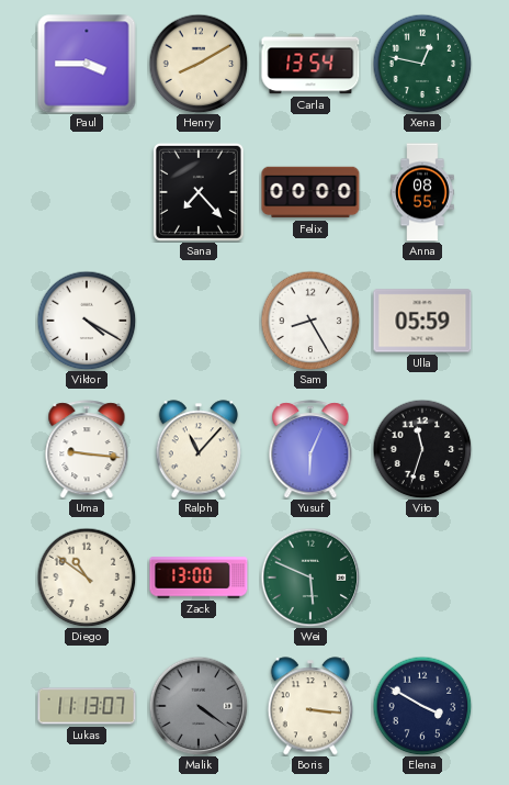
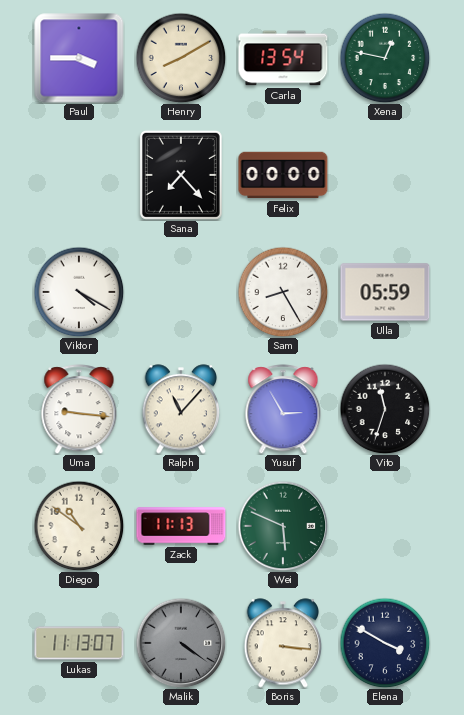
Anna: 08:55 -> none (422, 192)
Yusuf: 6:04 -> 2:55 (283, 409)
Zack: 13:00 -> 11:13 (181, 526)
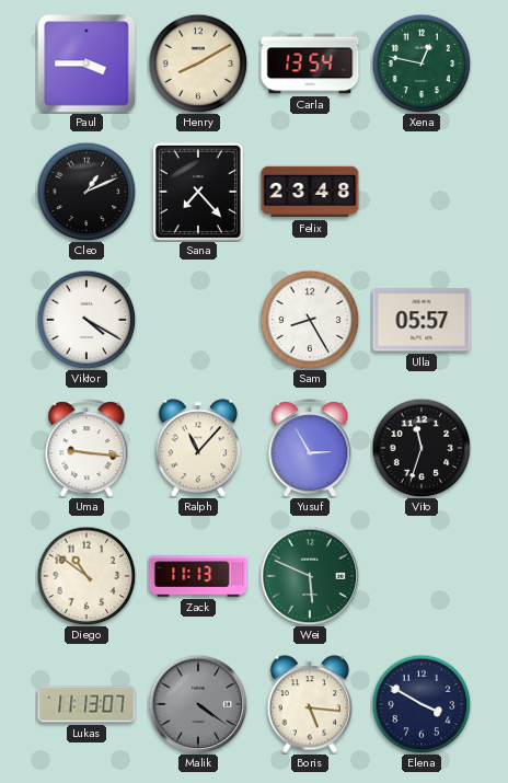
Cleo: none -> 1:11 (86, 192)
Felix: 00:00 -> 23:48 (310, 192)
Ulla: 05:59 -> 05:57 (422, 320)
Boris: 3:16 -> 5:16 (310, 704)
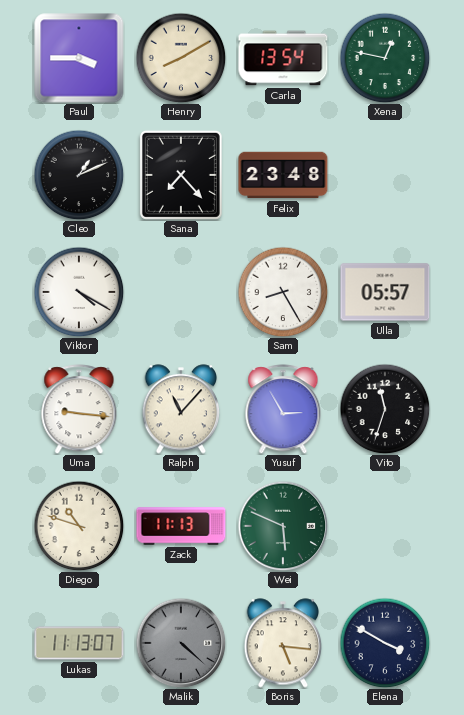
Diego: 10:51 -> 10:48 (79, 526)
Malik: 4:21 -> 4:22 (181, 643)
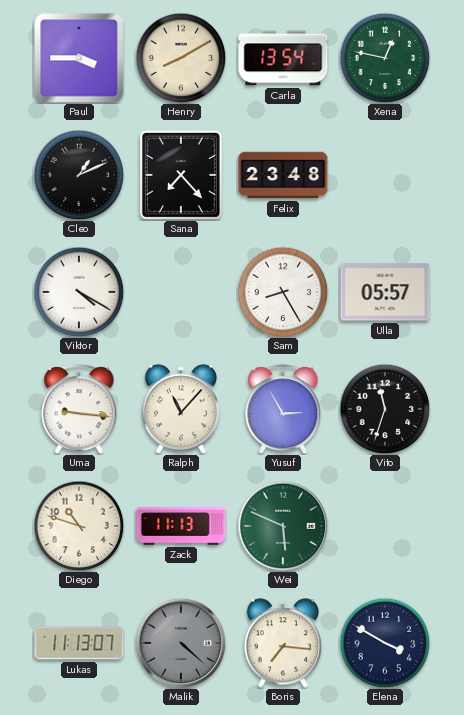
Boris: 5:16 -> 7:16 (283, 643)
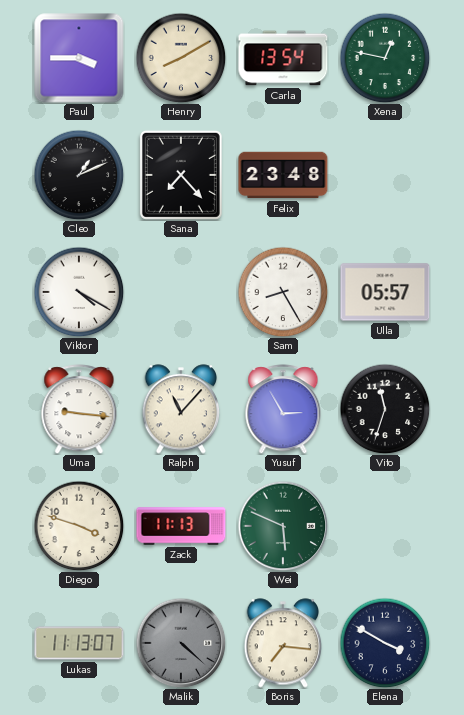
Diego: 10:48 -> 3:48 (79, 526)
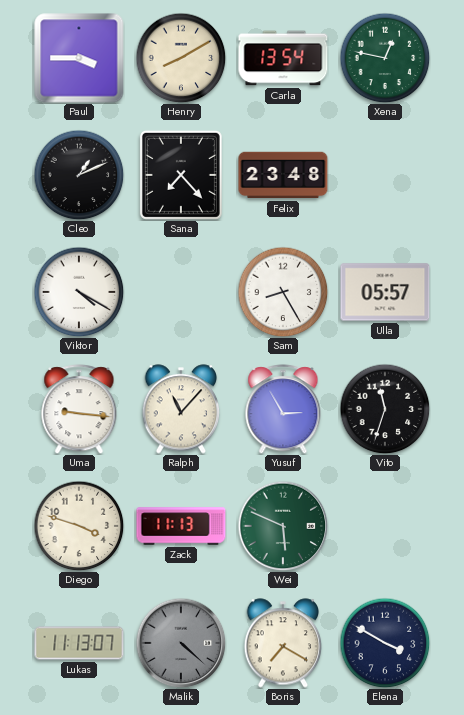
Boris: 7:16 -> 7:20 (283, 643)
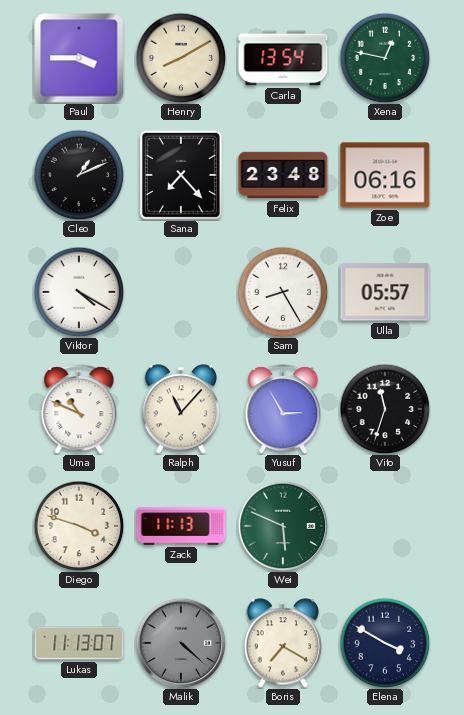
Zoe: none -> 06:16 (385, 175)
Uma: 9:16 -> 10:49 (79, 409)
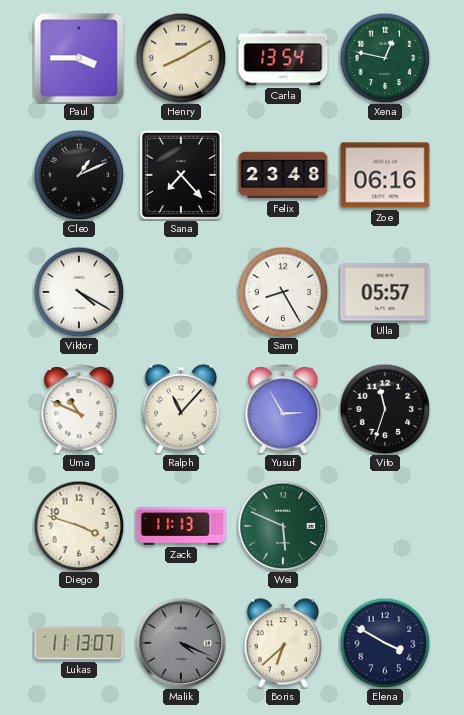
Malik: 4:22 -> 4:19 (181, 643)
Boris: 7:20 -> 6:38 (283, 643)
